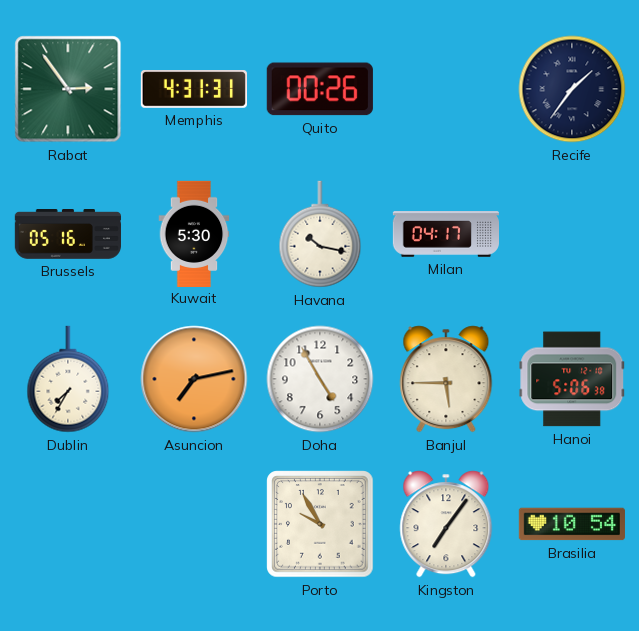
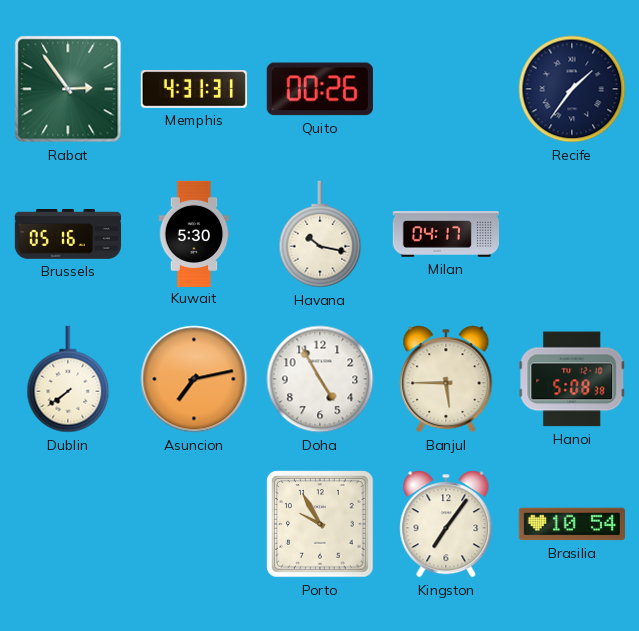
Dublin: 7:35 -> 7:39 (68, 379)
Hanoi: 5:06 -> 5:08 (572, 379)
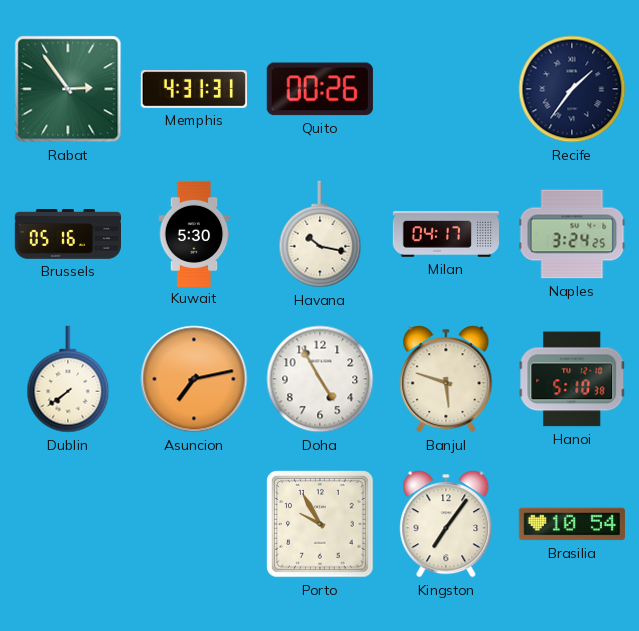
Naples: none -> 3:24 (572, 234)
Banjul: 5:45 -> 5:48 (446, 379)
Hanoi: 5:08 -> 5:10 (572, 379)
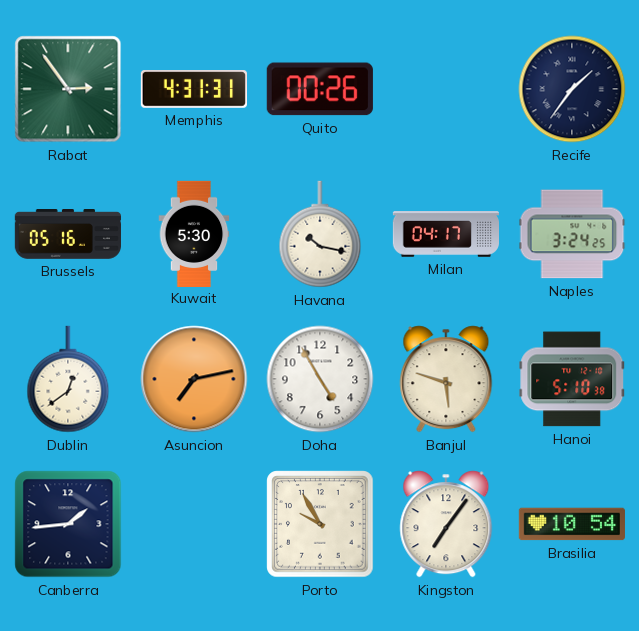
Dublin: 7:39 -> 12:39 (68, 379)
Canberra: none -> 1:44 (68, 524)
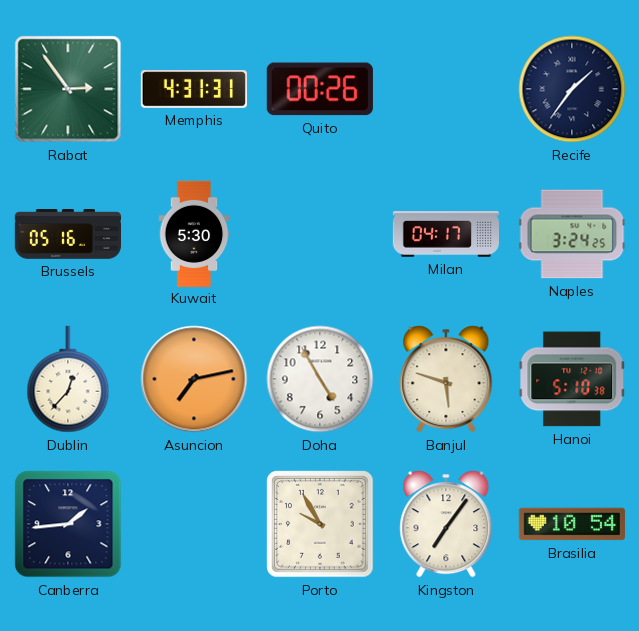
Havana: 10:17 -> none (320, 234)
Dublin: 12:39 -> 12:37 (68, 379)
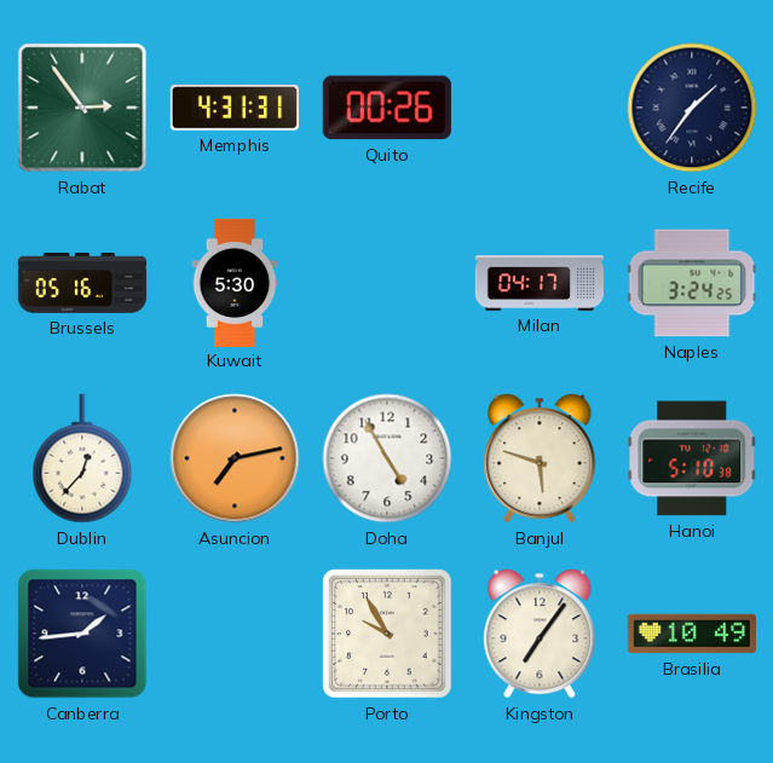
Brasilia: 10:54 -> 10:49 (692, 634)
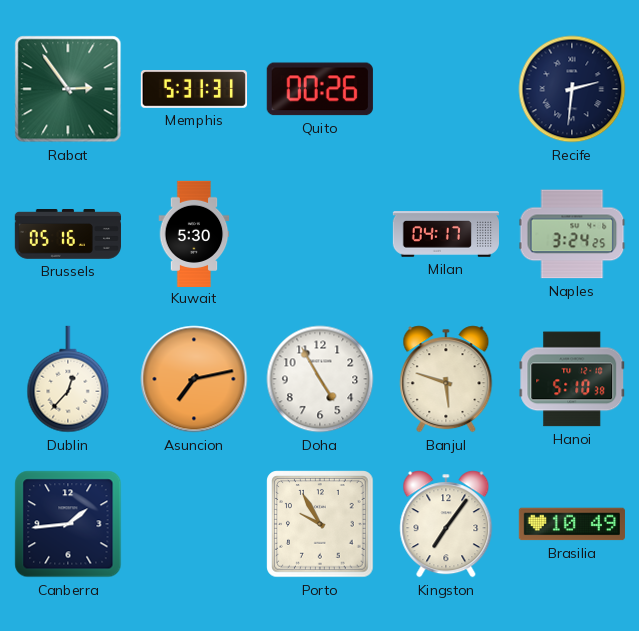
Memphis: 4:31 -> 5:31 (193, 89)
Recife: 1:36 -> 2:31 (572, 89)
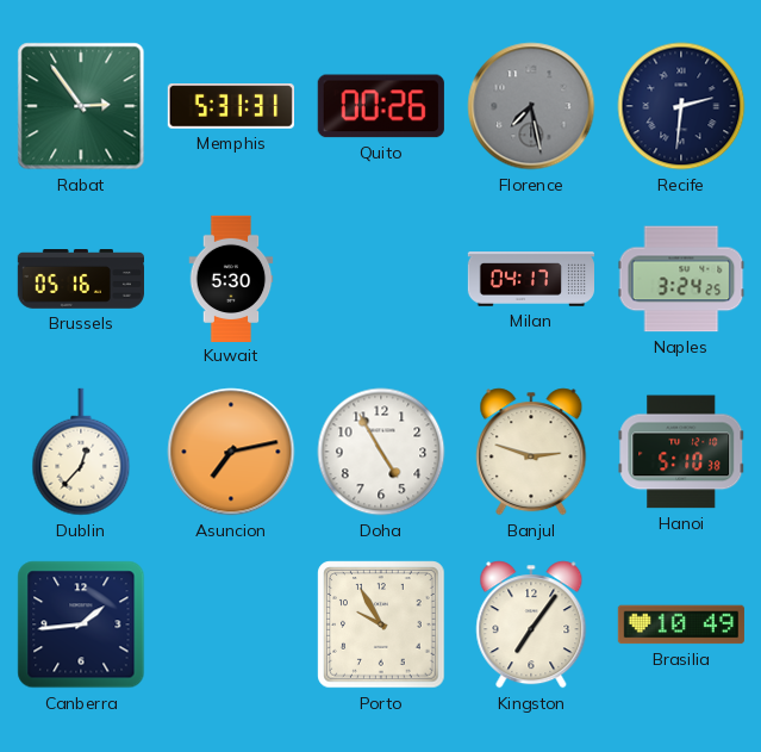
Florence: none -> 7:28 (531, 106)
Banjul: 5:48 -> 2:48 (531, 452)
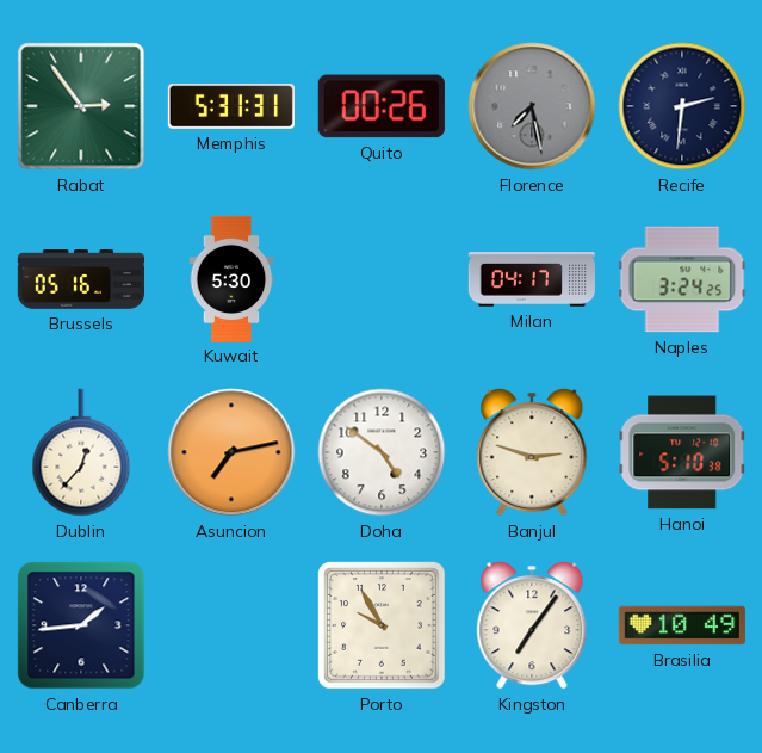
Doha: 4:55 -> 4:51 (382, 452)
